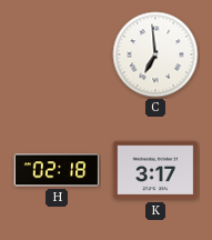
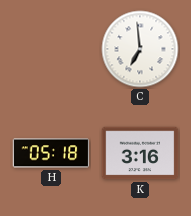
H: 02:18 -> 05:18 (51, 153)
K: 3:17 -> 3:16 (140, 153)
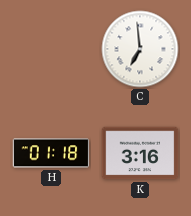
H: 05:18 -> 01:18 (51, 153)
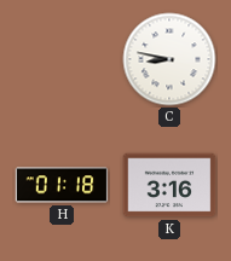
C: 6:59 -> 8:47 (169, 59)
